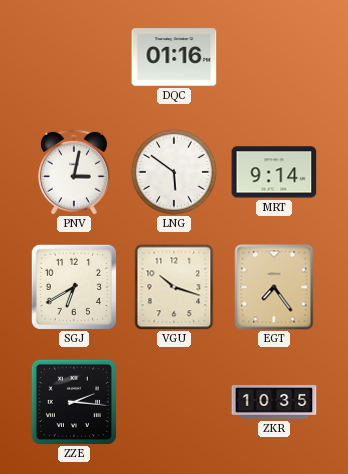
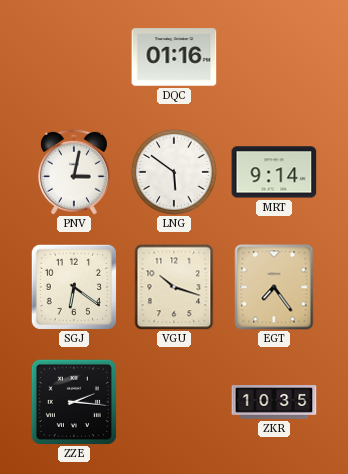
SGJ: 6:40 -> 6:21 (74, 287)
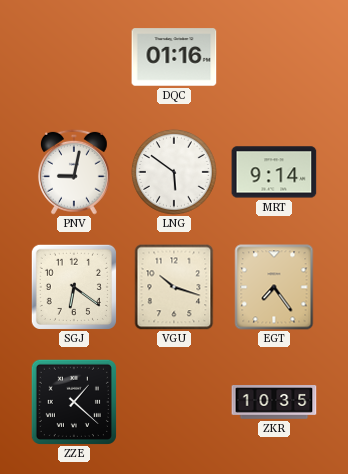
PNV: 3:02 -> 9:02 (74, 172)
ZZE: 2:16 -> 1:22 (74, 402)
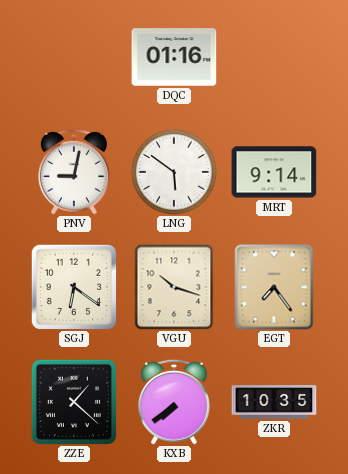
KXB: none -> 7:39 (174, 402)
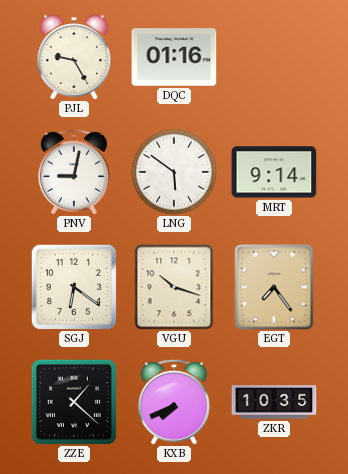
PJL: none -> 9:25 (74, 57)
KXB: 7:39 -> 7:41 (174, 402)
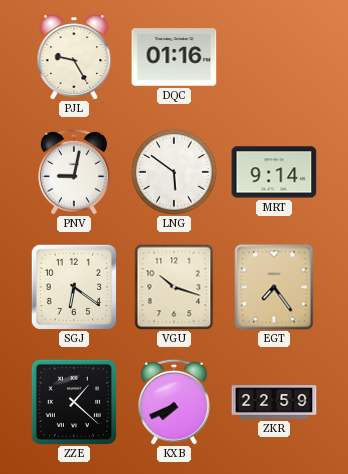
ZKR: 10:35 -> 22:59 (274, 402)
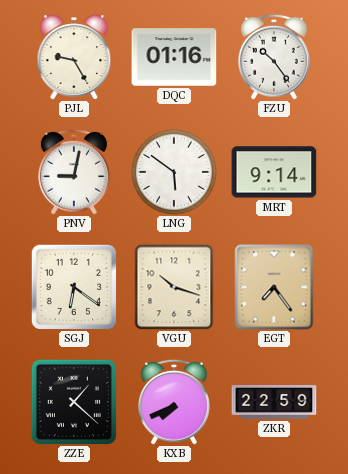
FZU: none -> 10:24 (274, 57)
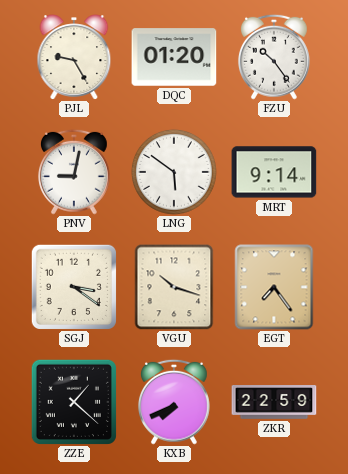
DQC: 01:16 -> 01:20 (174, 57)
SGJ: 6:21 -> 3:21 (74, 287)
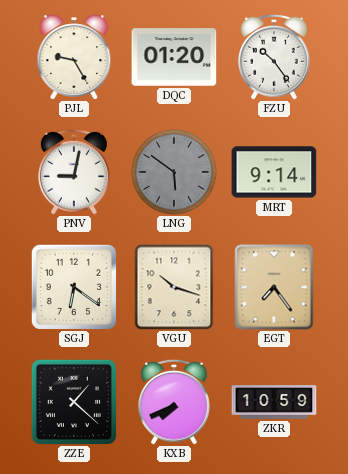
LNG dial: white -> grey (174, 172)
SGJ: 3:21 -> 6:21 (74, 287)
ZKR: 22:59 -> 10:59 (274, 402)
